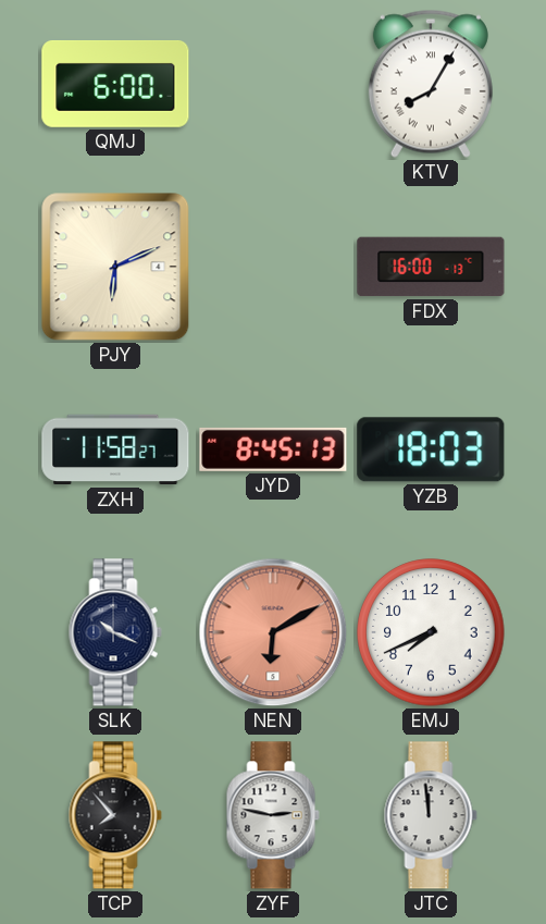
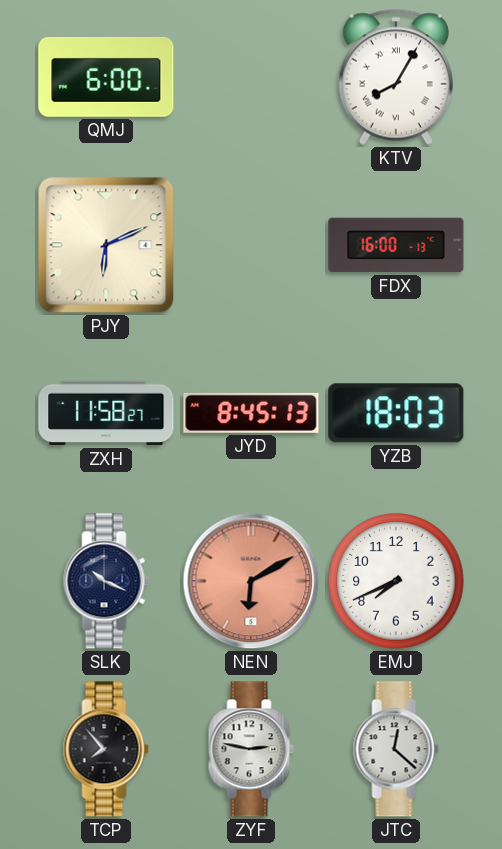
JTC: 11:59 -> 12:22 (396, 749)
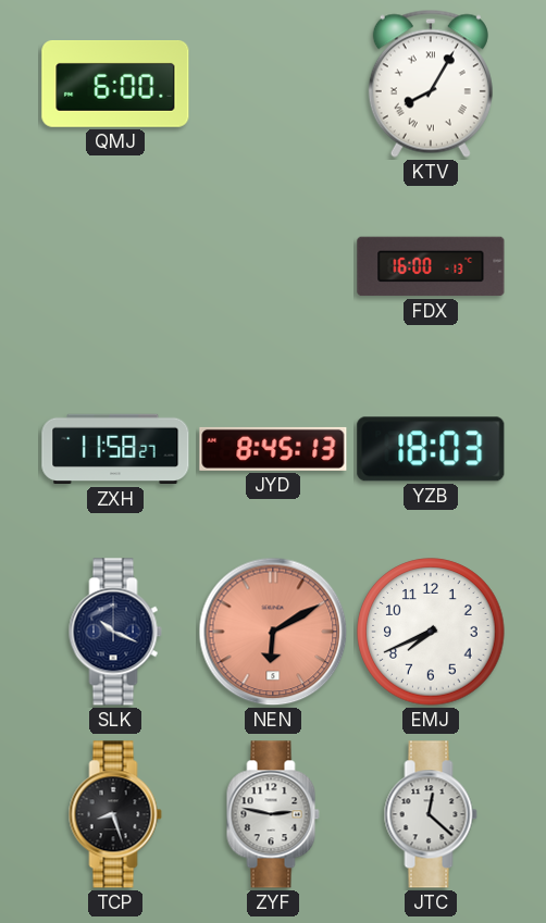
PJY: 6:11 -> none (106, 245)
TCP: 7:53 -> 8:27 (115, 814)
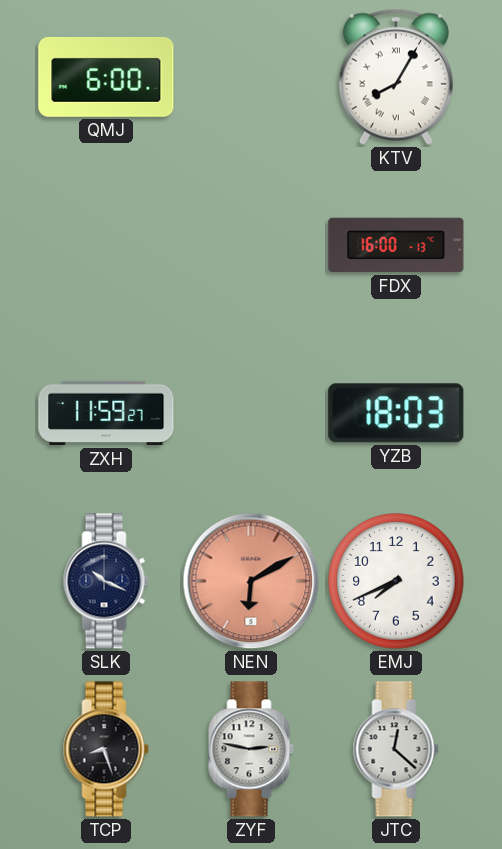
ZXH: 11:58 -> 11:59 (106, 413)
JYD: 8:45 -> none (273, 449)
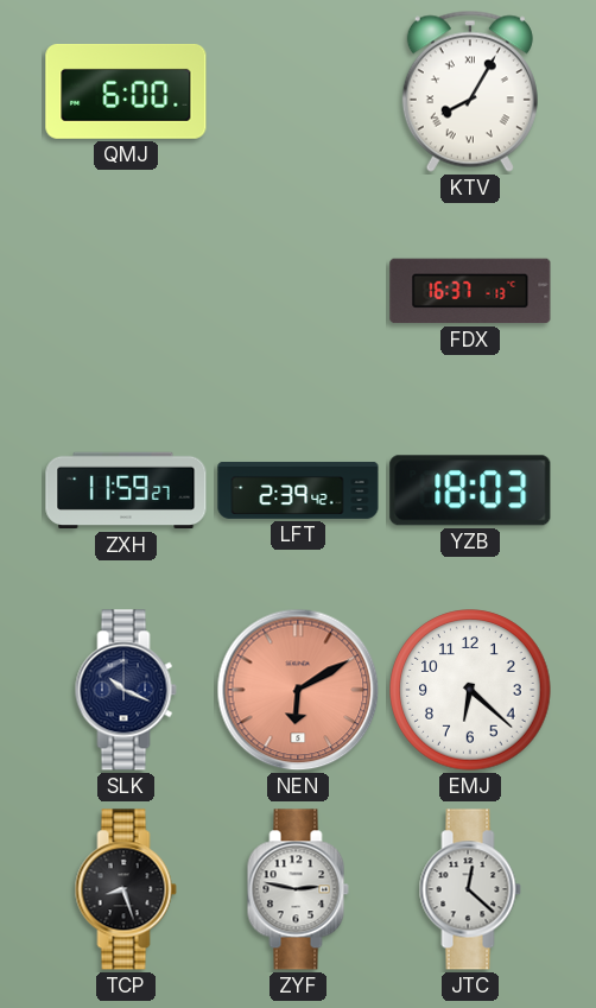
FDX: 16:00 -> 16:37 (470, 291)
LFT: none -> 2:39 (298, 490)
EMJ: 7:41 -> 6:22 (470, 690)
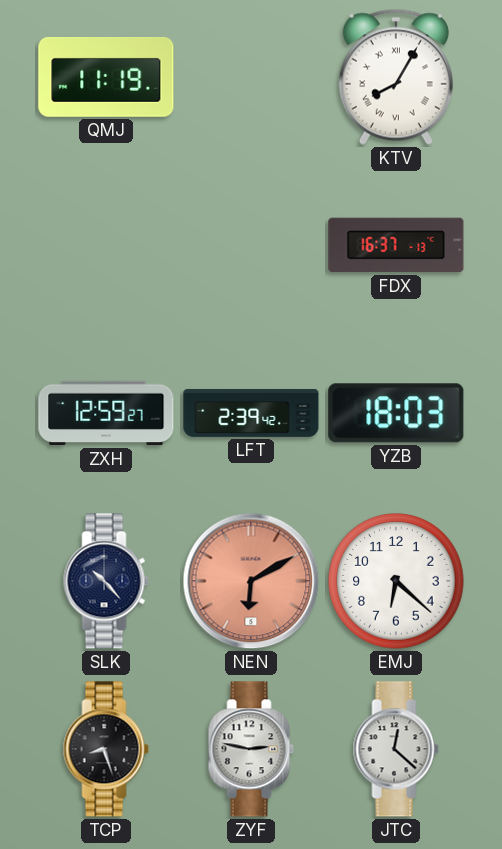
QMJ: 6:00 -> 11:19 (106, 78)
ZXH: 11:59 -> 12:59 (106, 413)
SLK: 10:19 -> 10:23 (106, 581)
